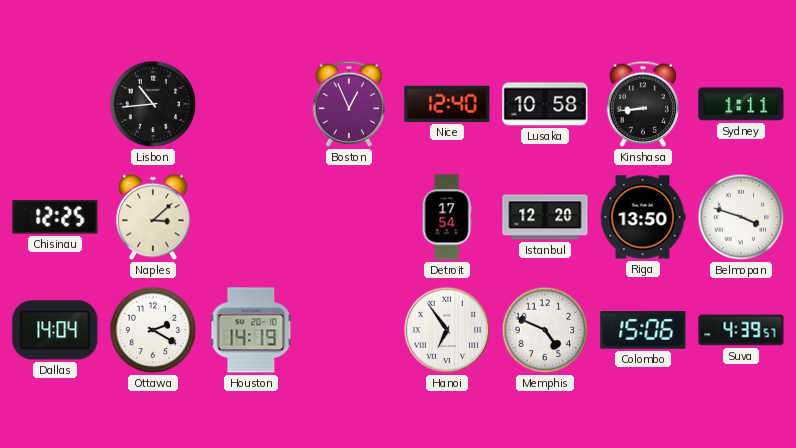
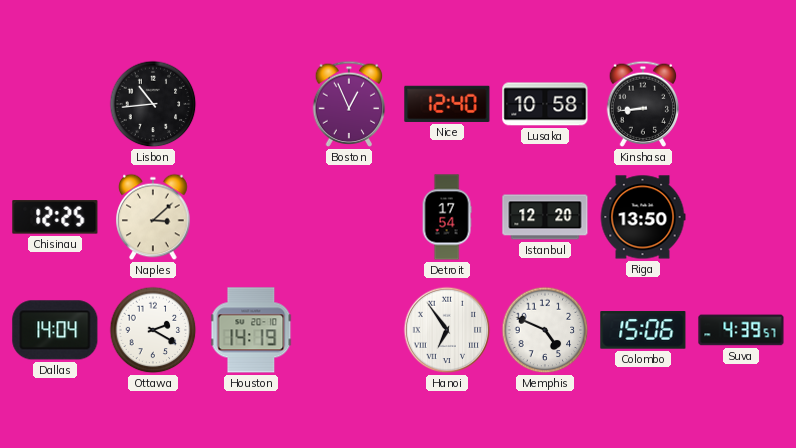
Sydney: 1:11 -> none (741, 104)
Belmopan: 3:48 -> none (741, 217)
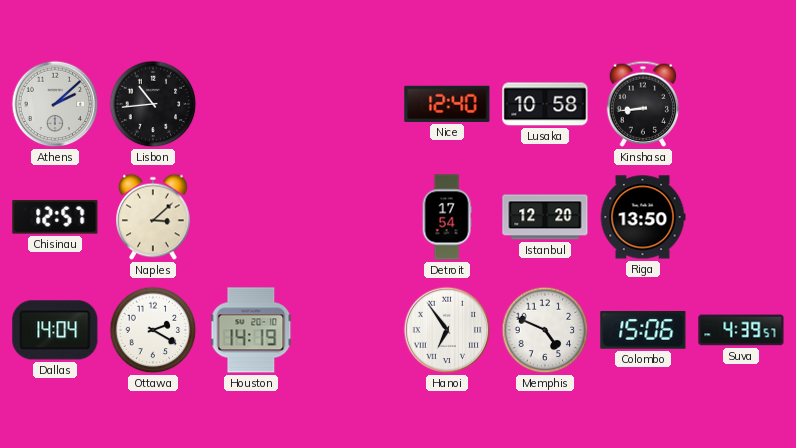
Athens: none -> 2:08 (55, 104)
Boston: 12:56 -> none (349, 104)
Chisinau: 12:25 -> 12:57 (55, 217)
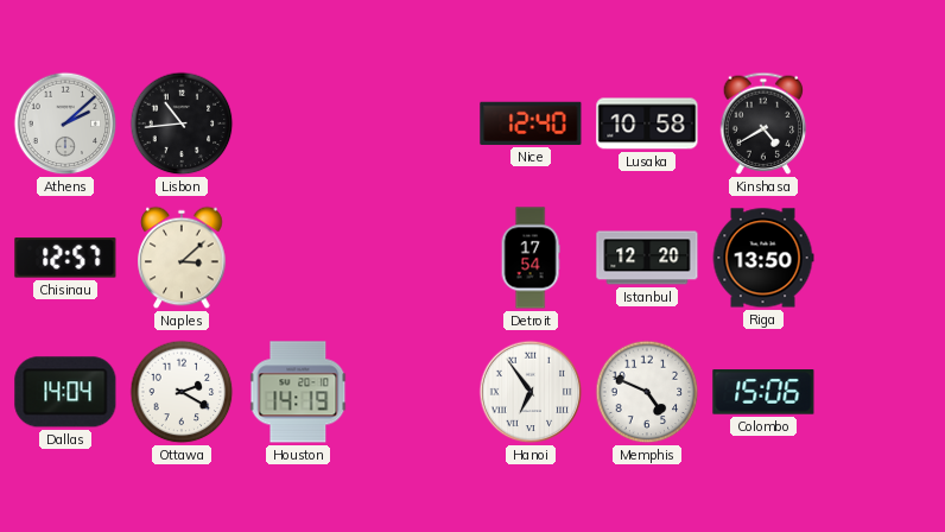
Kinshasa: 8:44 -> 4:40 (763, 123)
Suva: 4:39 -> none (741, 330)
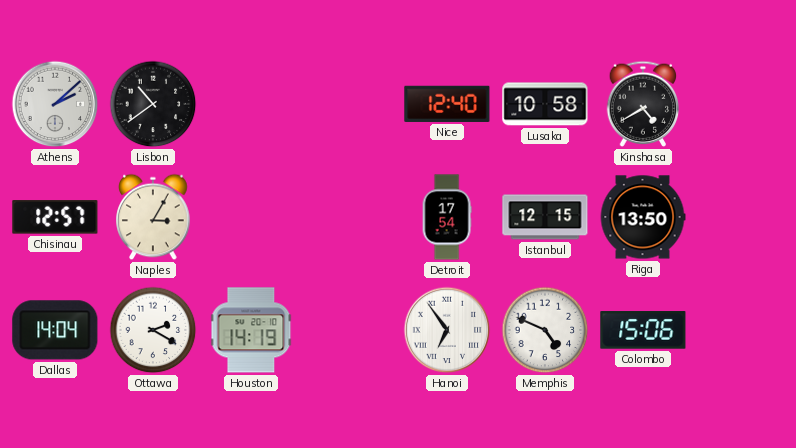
Lisbon: 10:44 -> 10:39 (153, 104)
Naples: 3:08 -> 3:05 (153, 217)
Istanbul: 12:20 -> 12:15 (545, 217)
